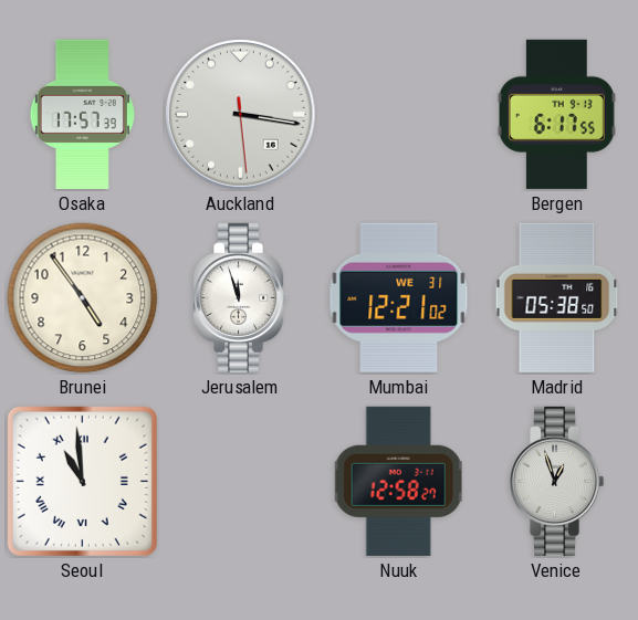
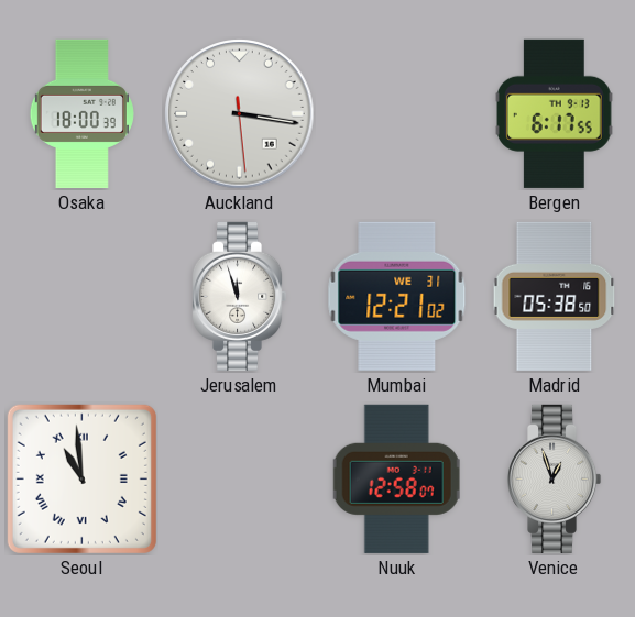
Osaka: 17:57 -> 18:00 (81, 113)
Brunei: 4:54 -> none (83, 298)
Nuuk: 12:58:27 -> 12:58:07 (396, 478)
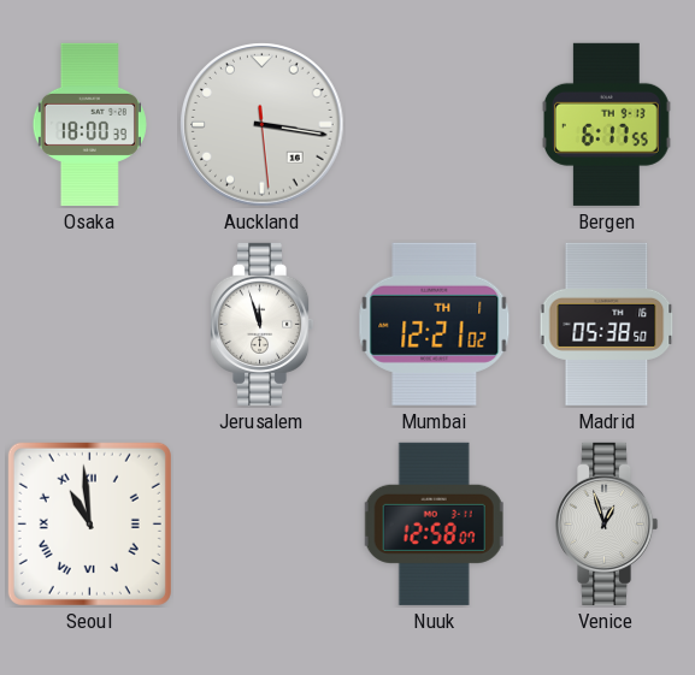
Mumbai date: WE 31 -> TH 1 (435, 324)
